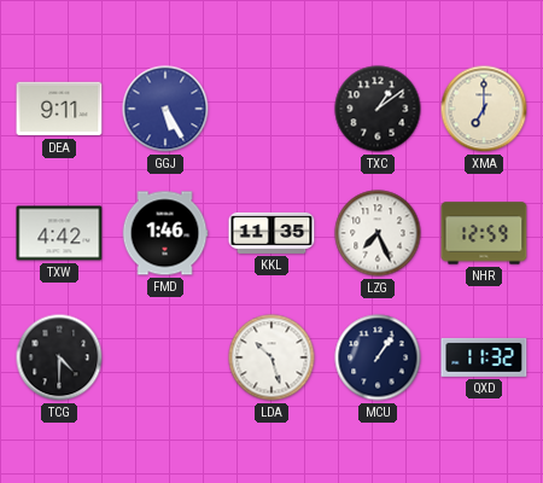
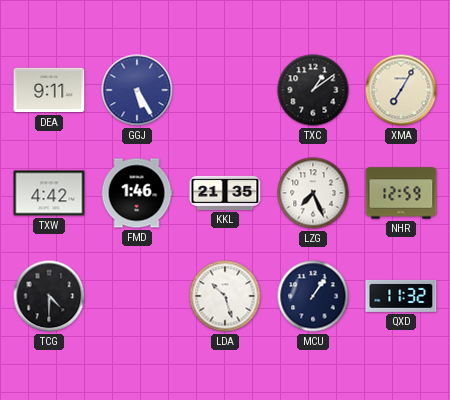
XMA: 7:00 -> 7:05 (401, 90)
KKL: 11:35 -> 21:35 (225, 193)
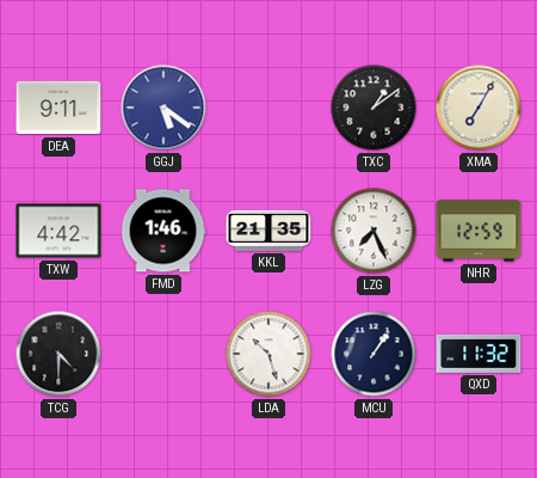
GGJ: 5:25 -> 5:21 (163, 108)
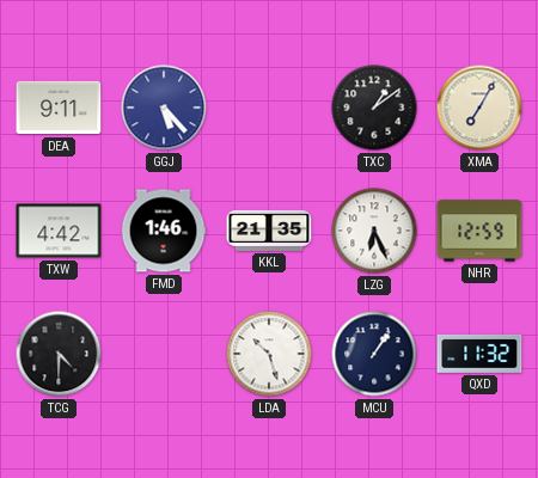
GGJ: 5:21 -> 5:23 (164, 108)
LZG: 7:26 -> 6:26 (374, 231)
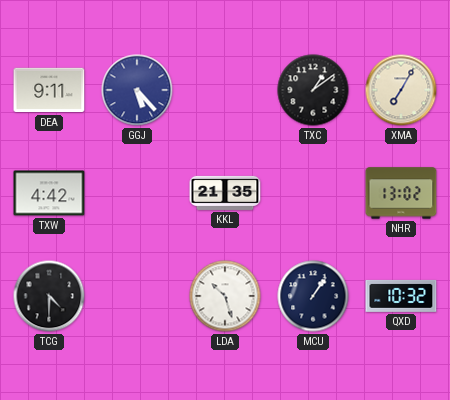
FMD: 1:46 -> none (164, 231)
LZG: 6:26 -> none (374, 231)
NHR: 12:59 -> 13:02 (401, 193)
QXD: 11:32 -> 10:32 (401, 296)
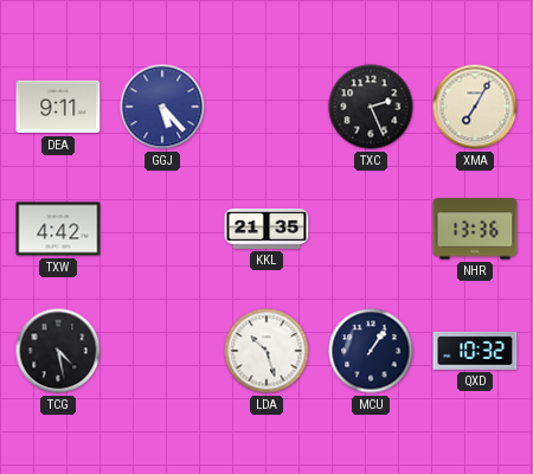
TXC: 1:09 -> 2:26 (371, 107)
NHR: 13:02 -> 13:36 (475, 229)
TCG: 4:30 -> 4:28 (58, 351)
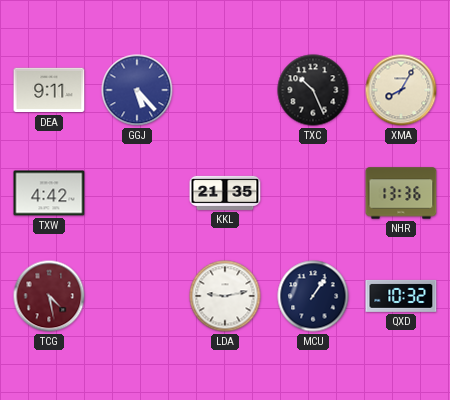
TXC: 2:26 -> 10:26 (313, 90)
XMA: 7:05 -> 8:05 (401, 90)
TCG dial: black -> burgundy (49, 296)
LDA: 10:27 -> 9:13 (225, 296)
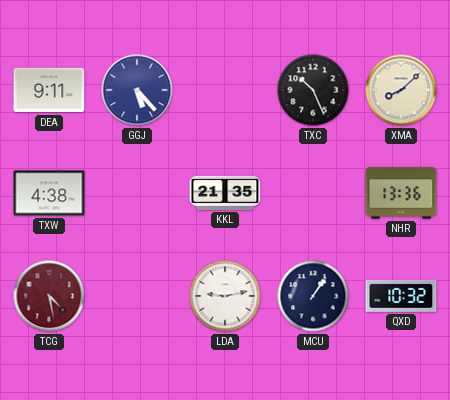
XMA: 8:05 -> 8:08 (401, 90)
TXW: 4:42 -> 4:38 (49, 193)
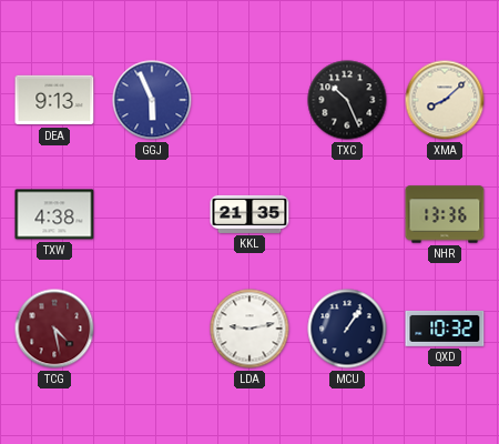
DEA: 9:11 -> 9:13 (54, 100)
GGJ: 5:23 -> 5:56 (152, 100)
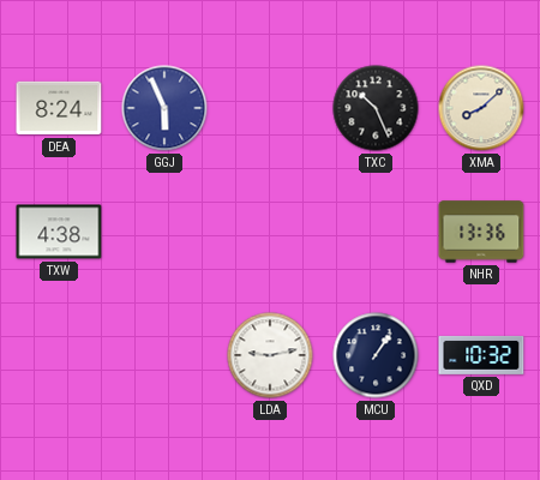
DEA: 9:13 -> 8:24 (59, 108)
KKL: 21:35 -> none (249, 214)
TCG: 4:28 -> none (54, 329)
